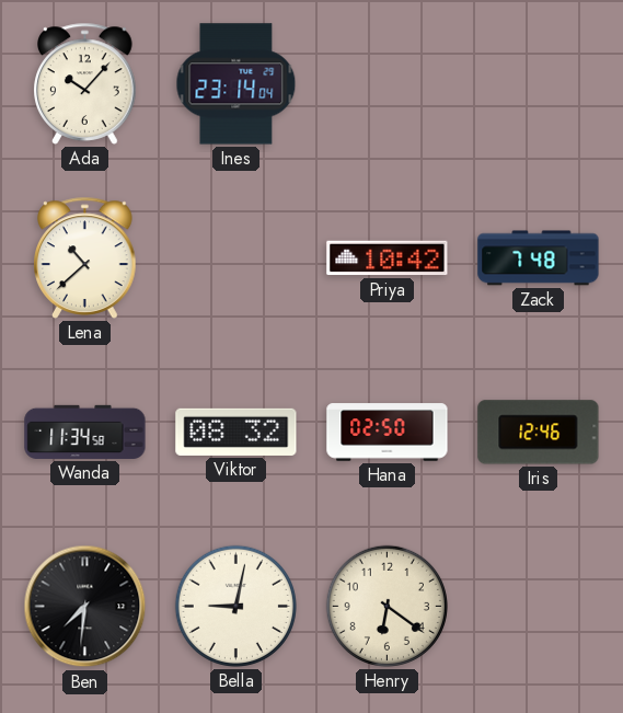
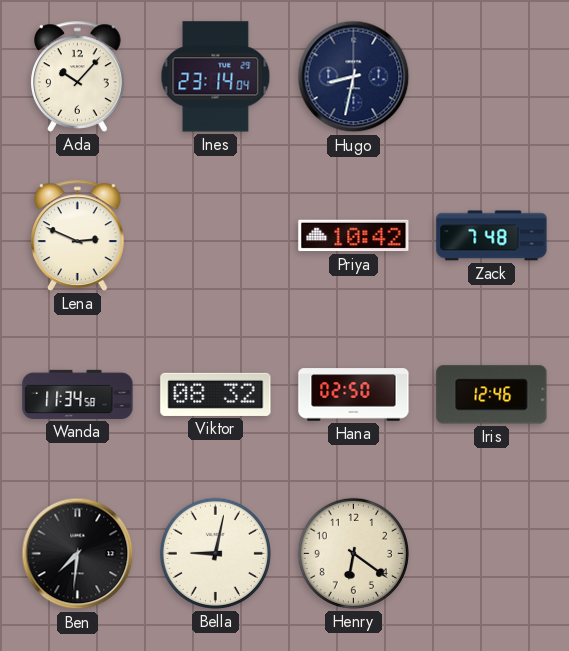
Hugo: none -> 8:32 (354, 77)
Lena: 10:38 -> 2:49 (78, 235)
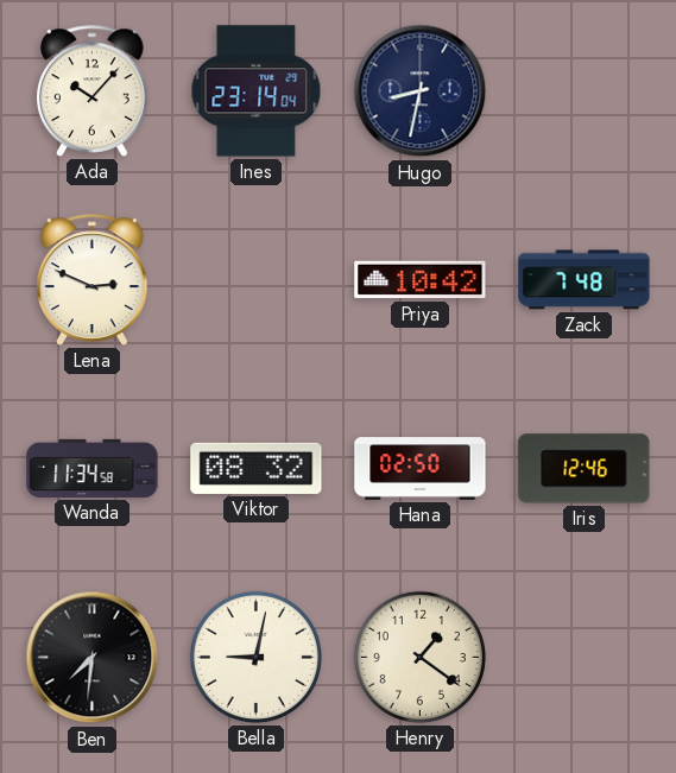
Henry: 6:21 -> 1:21 (419, 657)
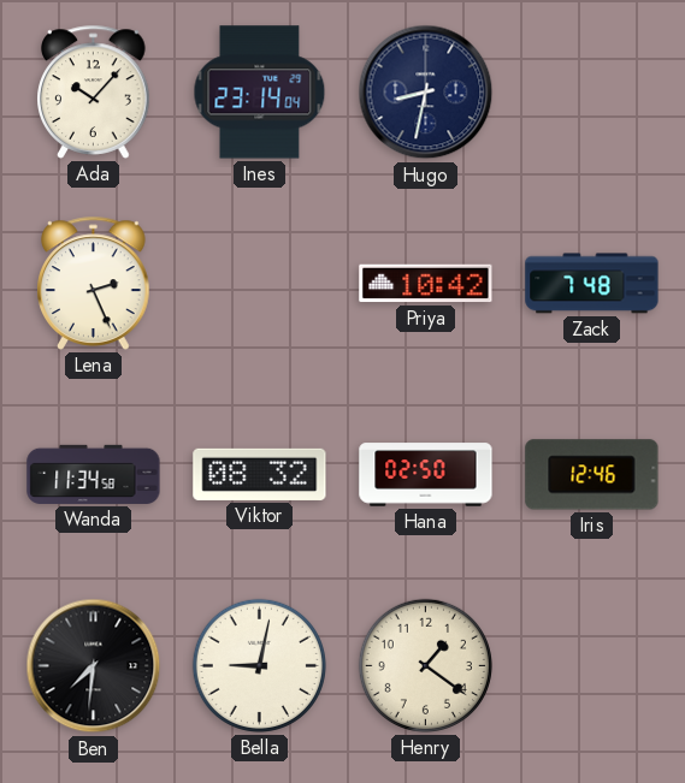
Lena: 2:49 -> 2:26 (94, 283)
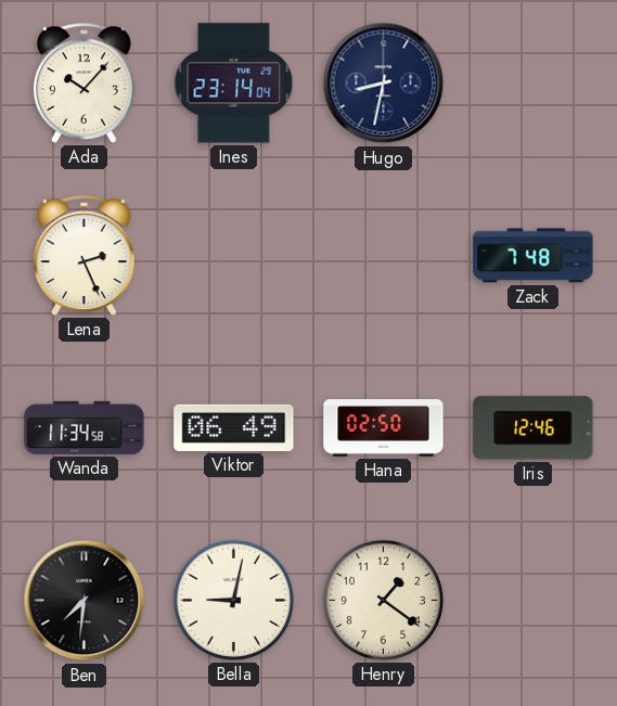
Priya: 10:42 -> none (426, 284)
Viktor: 08:32 -> 06:49 (234, 427)
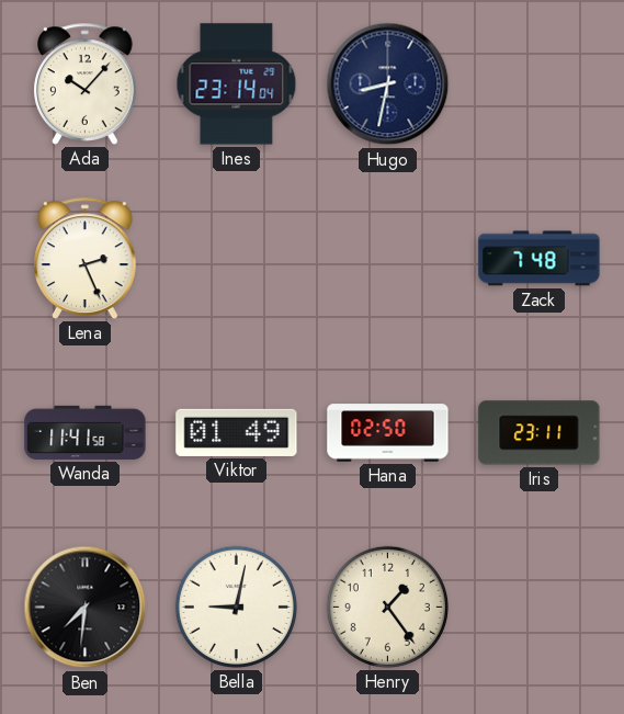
Wanda: 11:34 -> 11:41 (86, 432)
Viktor: 06:49 -> 01:49 (237, 432)
Iris: 12:46 -> 23:11 (540, 433)
Henry: 1:21 -> 1:24 (387, 607)
